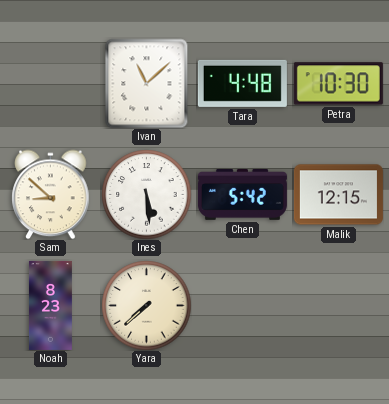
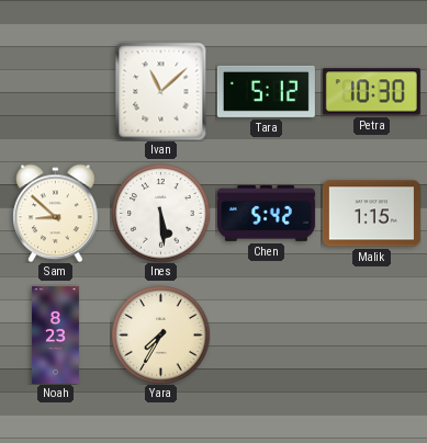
Tara: 4:48 -> 5:12 (266, 91)
Malik: 12:15 -> 1:15 (371, 214)
Yara: 7:38 -> 7:35 (160, 334)
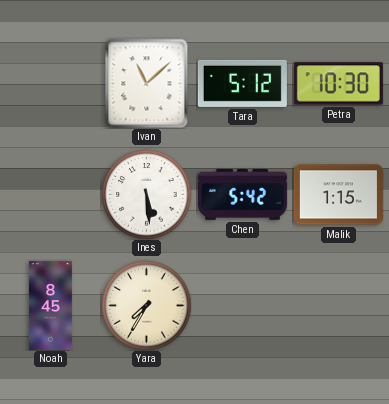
Sam: 8:52 -> none (56, 213)
Noah: 8:23 -> 8:45 (50, 305)
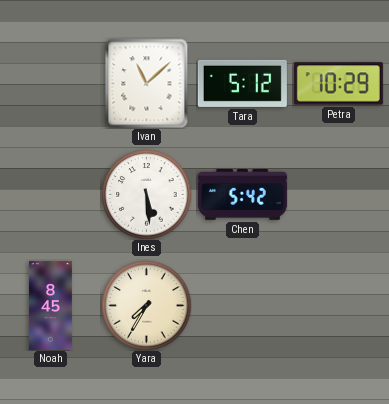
Petra: 10:30 -> 10:29 (338, 84)
Malik: 1:15 -> none (338, 195)
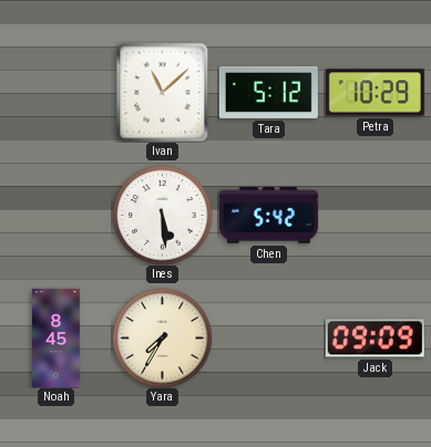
Jack: none -> 09:09 (374, 339)
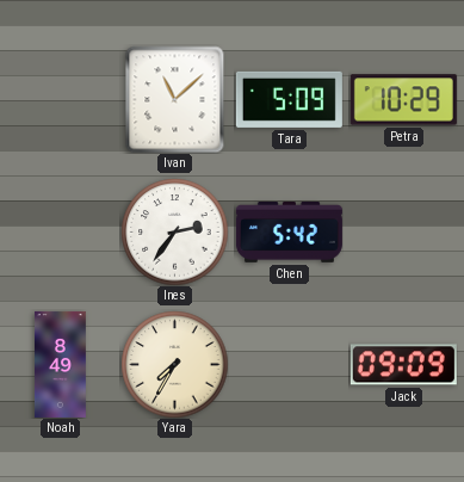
Tara: 5:12 -> 5:09 (289, 99)
Ines: 5:29 -> 2:36 (174, 231)
Noah: 8:45 -> 8:49 (60, 364)
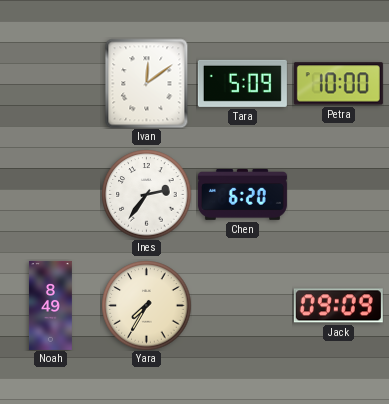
Ivan: 11:08 -> 12:09 (147, 83)
Petra: 10:29 -> 10:00 (338, 84)
Chen: 5:42 -> 6:20 (242, 195)
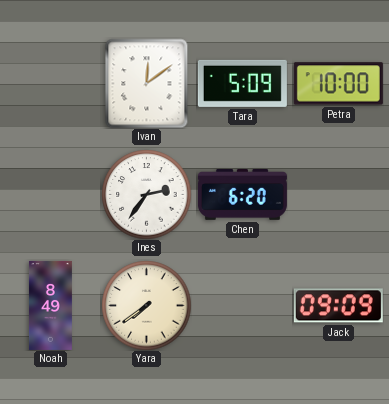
Yara: 7:35 -> 7:39 (146, 305)
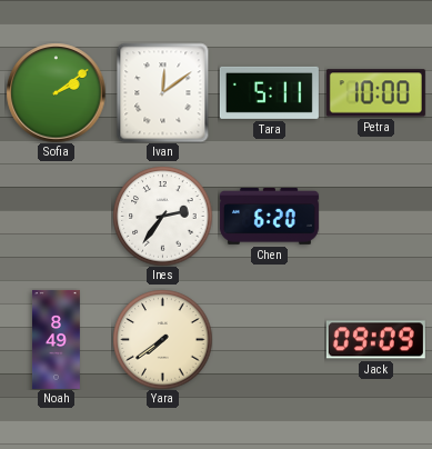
Sofia: none -> 2:09 (56, 92)
Tara: 5:09 -> 5:11 (269, 92)
